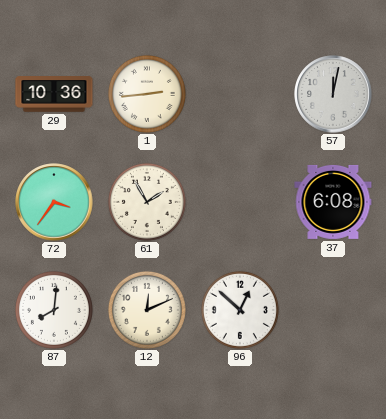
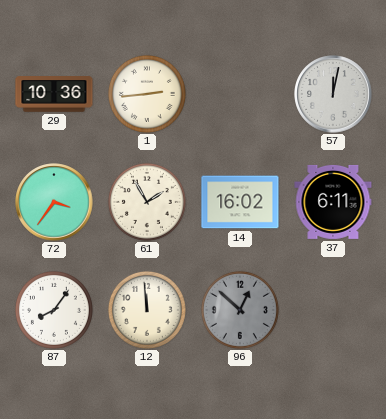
14: none -> 16:02 (240, 202)
37: 6:08 -> 6:11 (333, 202)
87: 8:01 -> 8:06 (54, 310)
12: 12:11 -> 11:59 (147, 310)
96 dial: white -> grey (240, 310)
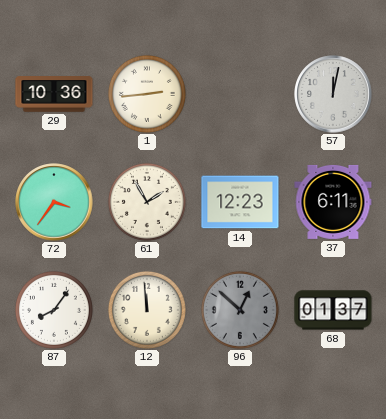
14: 16:02 -> 12:23 (240, 202)
68: none -> 01:37 (333, 310)
